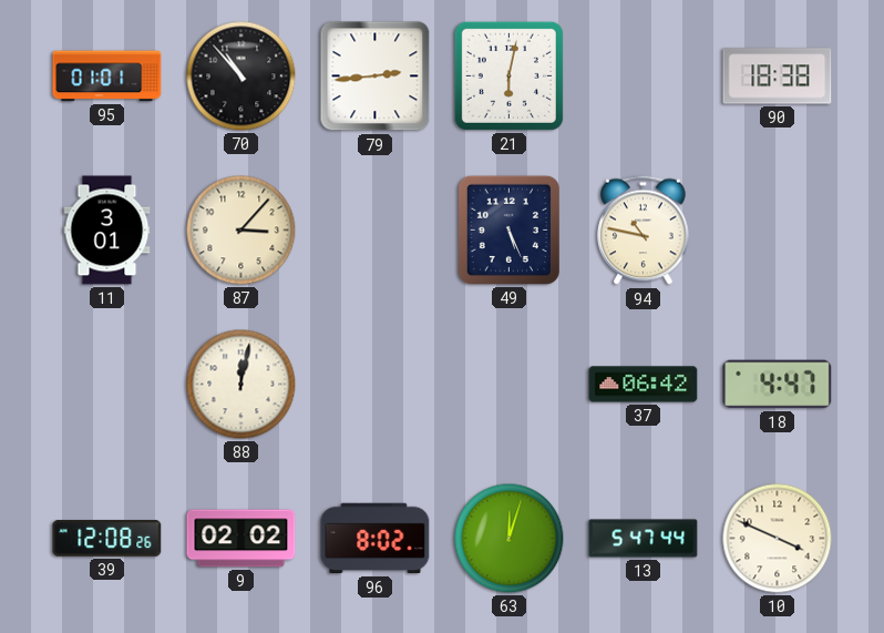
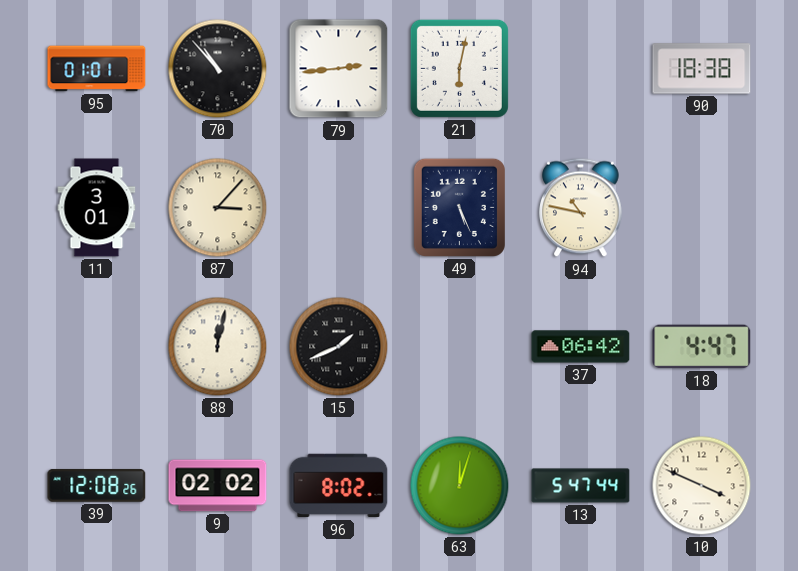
15: none -> 1:41 (339, 347)
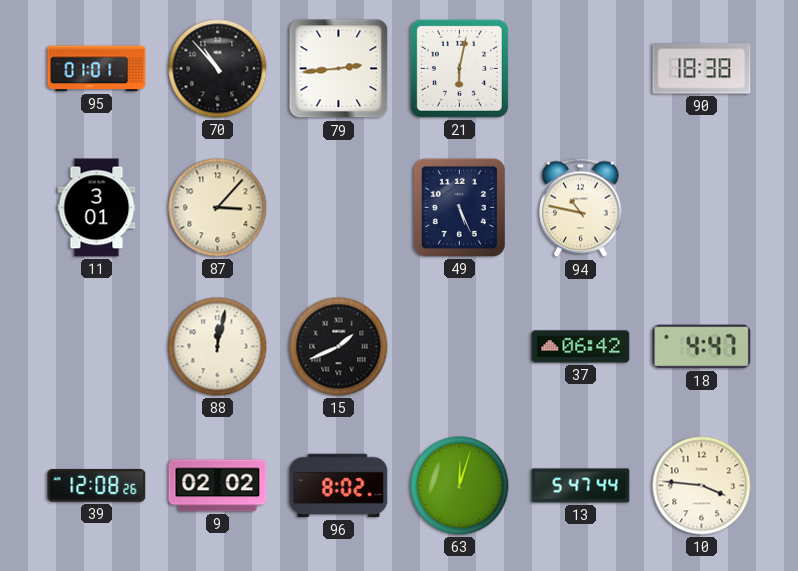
10: 3:49 -> 3:46 (702, 486)
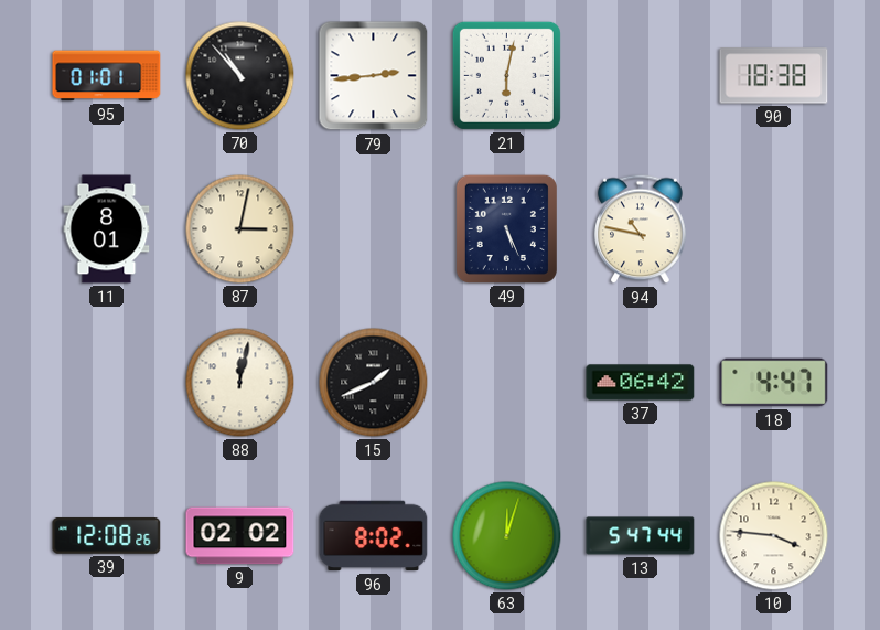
11: 3:01 -> 8:01 (107, 229)
87: 3:07 -> 3:02 (240, 229)
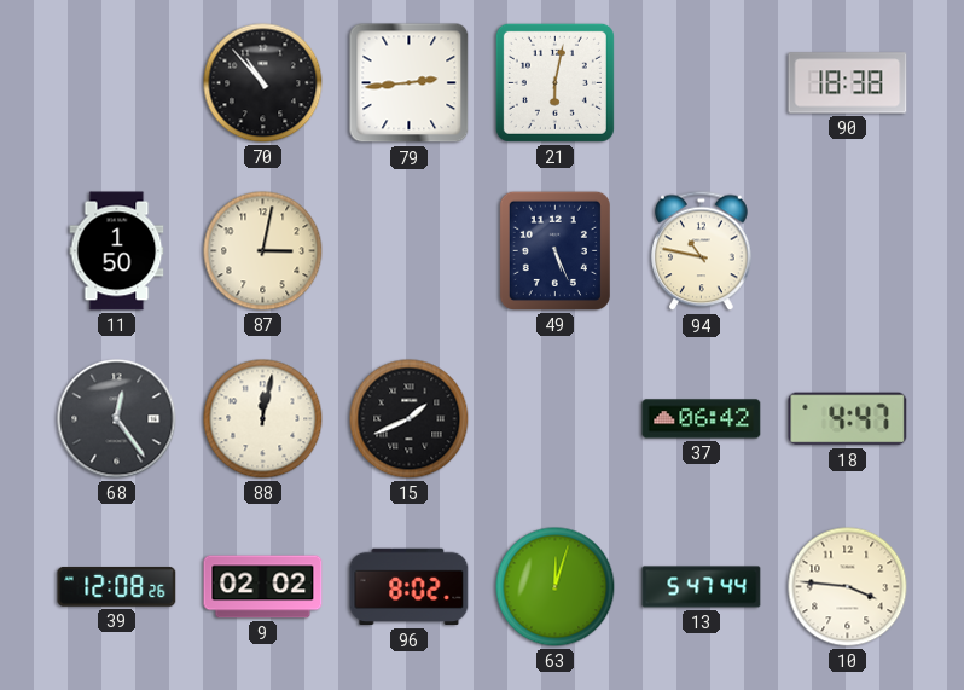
95: 01:01 -> none (107, 76)
11: 8:01 -> 1:50 (117, 251)
68: none -> 12:24 (117, 419)
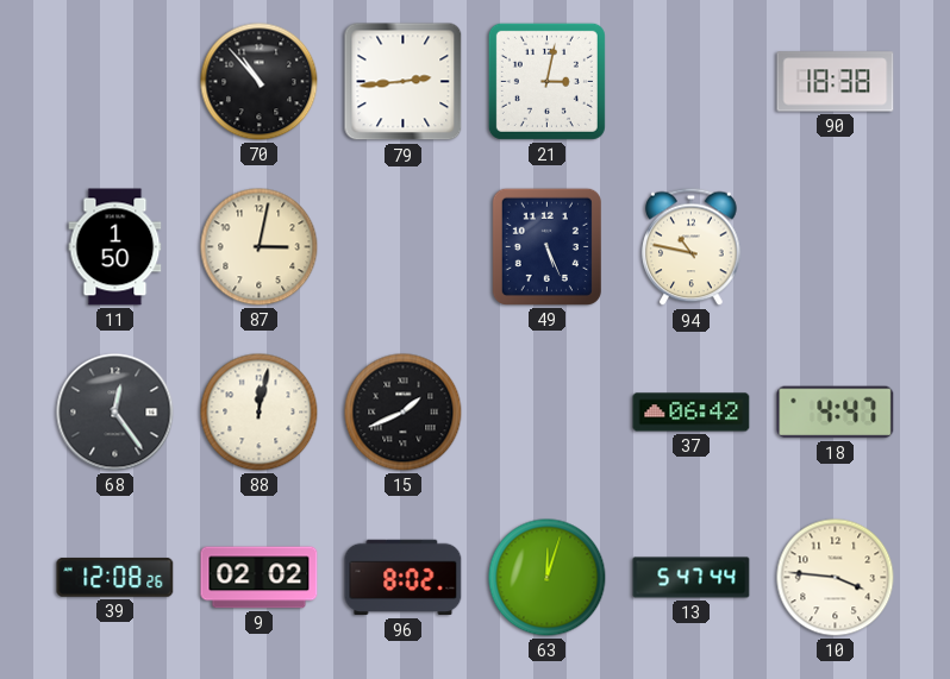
21: 6:02 -> 3:02 (546, 81)
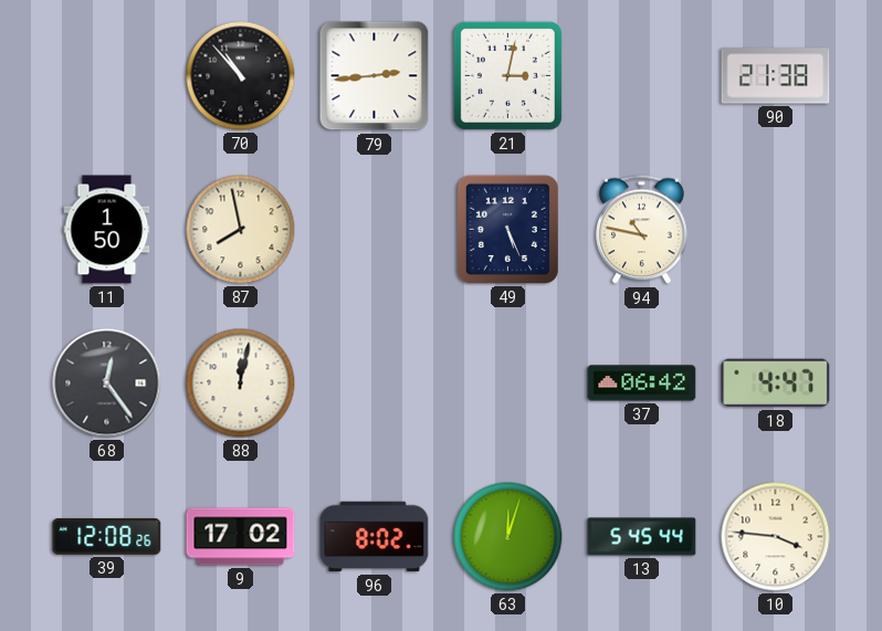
90: 18:38 -> 21:38 (776, 76)
87: 3:02 -> 7:58 (241, 230)
15: 1:41 -> none (404, 413)
9: 02:02 -> 17:02 (241, 537)
13: 5:47 -> 5:45 (642, 537)
